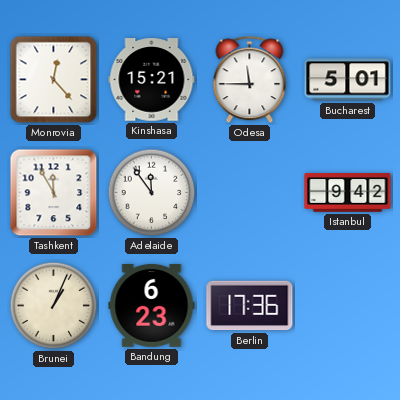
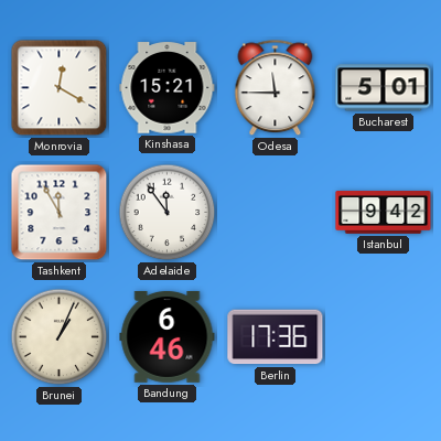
Monrovia: 12:23 -> 12:20 (60, 88)
Bandung: 6:23 -> 6:46 (168, 337)
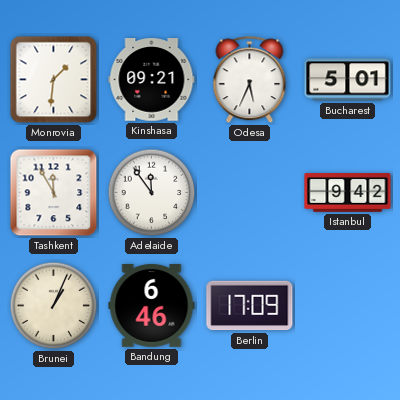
Monrovia: 12:20 -> 1:31 (54, 80)
Kinshasa: 15:21 -> 09:21 (152, 80)
Odesa: 11:45 -> 5:34 (250, 80)
Berlin: 17:36 -> 17:09 (250, 306)
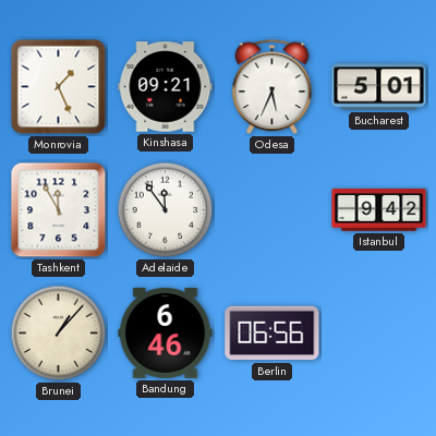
Monrovia: 1:31 -> 1:26 (59, 87)
Brunei: 1:04 -> 1:07 (59, 334)
Berlin: 17:09 -> 06:56 (272, 334)
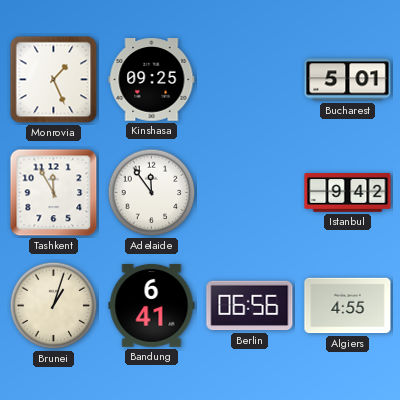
Kinshasa: 09:21 -> 09:25 (152, 80)
Odesa: 5:34 -> none (272, 87)
Brunei: 1:07 -> 1:03 (54, 306)
Bandung: 6:46 -> 6:41 (152, 306)
Algiers: none -> 4:55 (348, 306)
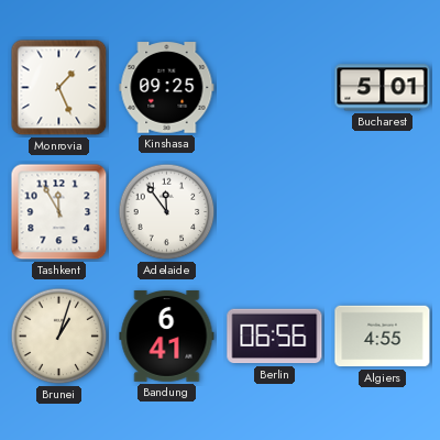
Istanbul: 9:42 -> none (348, 193)
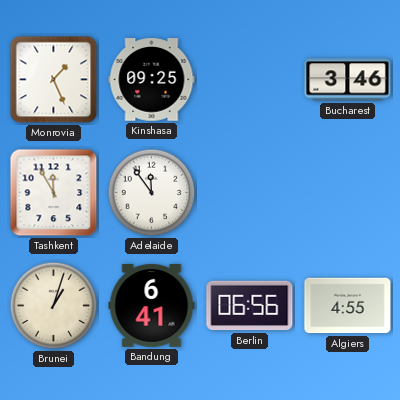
Bucharest: 5:01 -> 3:46 (348, 80)
